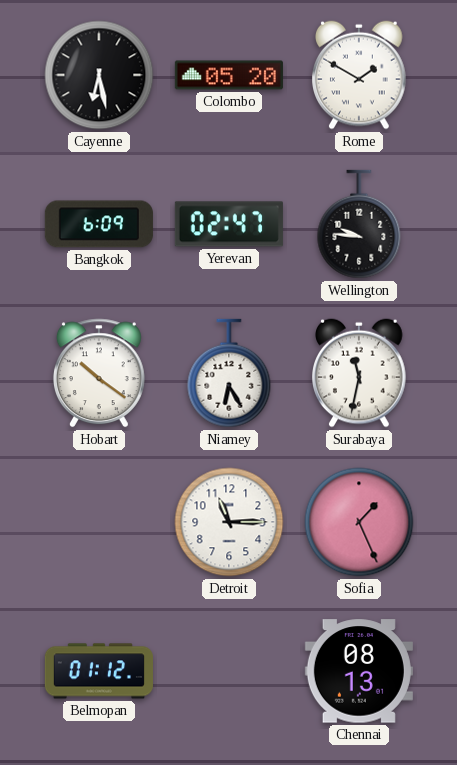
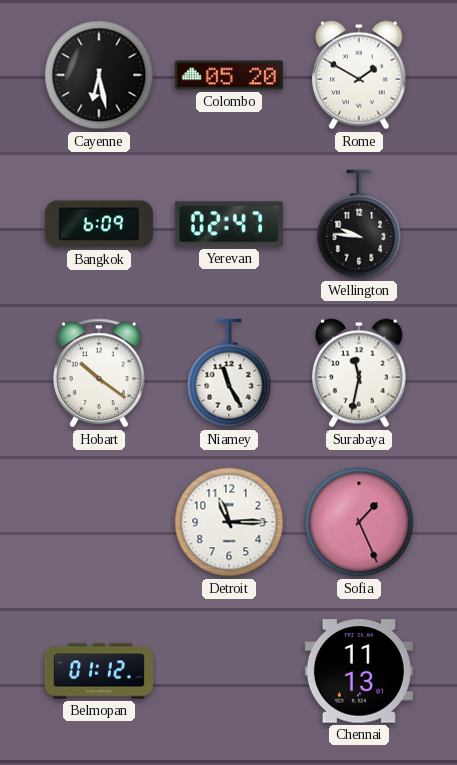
Niamey: 6:25 -> 11:25 (229, 373)
Chennai: 08:13 -> 11:13 (359, 671)
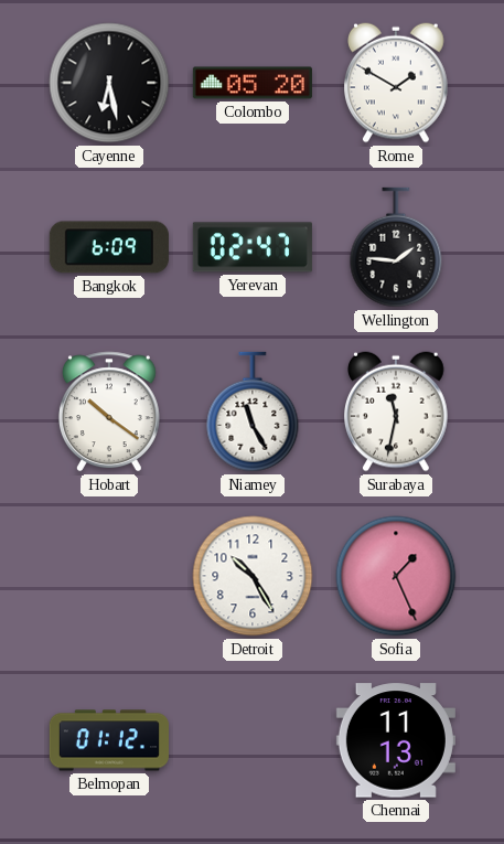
Wellington: 9:46 -> 1:46 (396, 247)
Detroit: 11:15 -> 10:25 (253, 576)
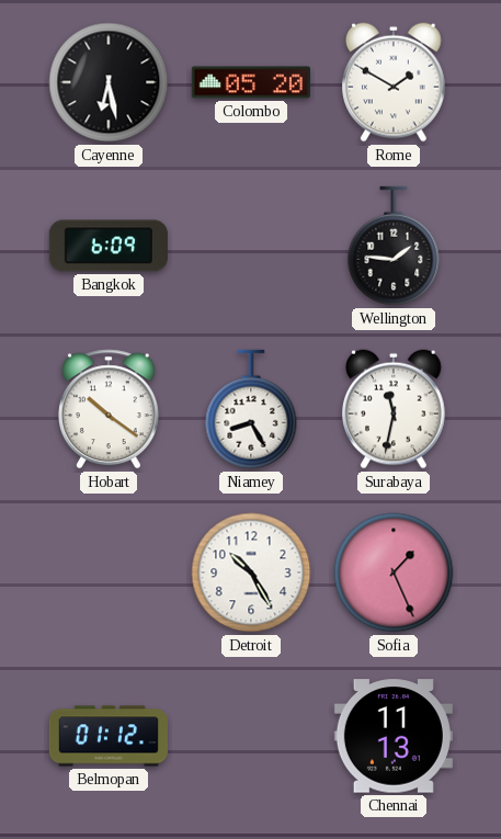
Yerevan: 02:47 -> none (253, 247)
Niamey: 11:25 -> 8:25 (251, 409)
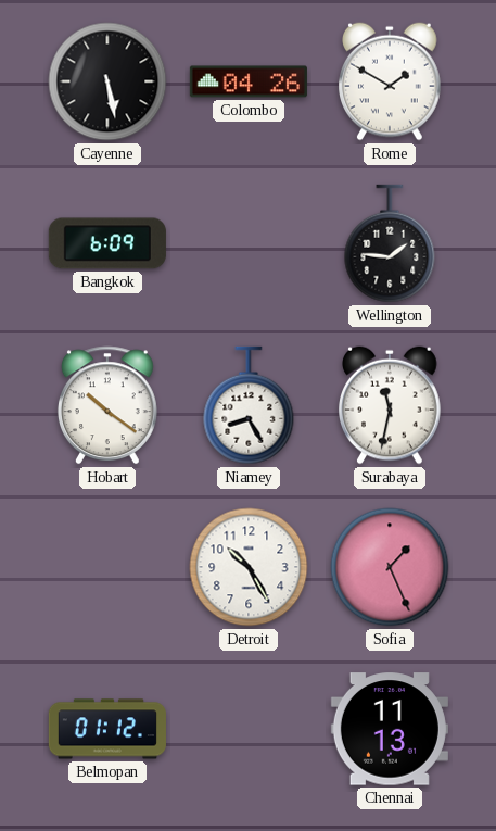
Cayenne: 6:28 -> 5:28 (107, 81)
Colombo: 05:20 -> 04:26 (249, 81)
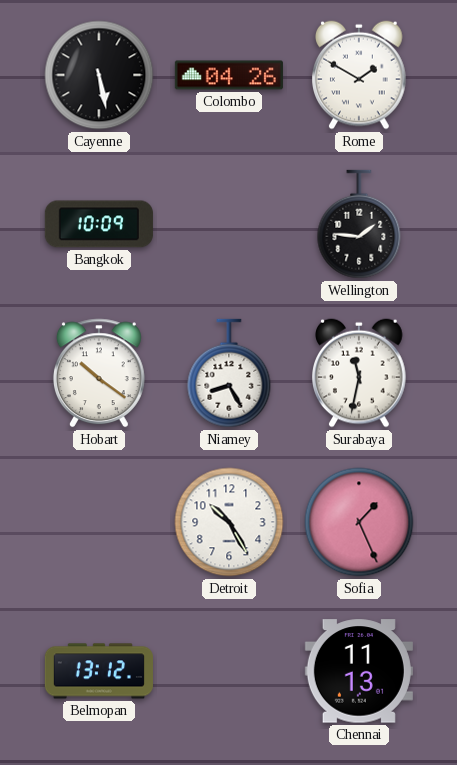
Bangkok: 6:09 -> 10:09 (99, 224)
Belmopan: 01:12 -> 13:12 (99, 671)
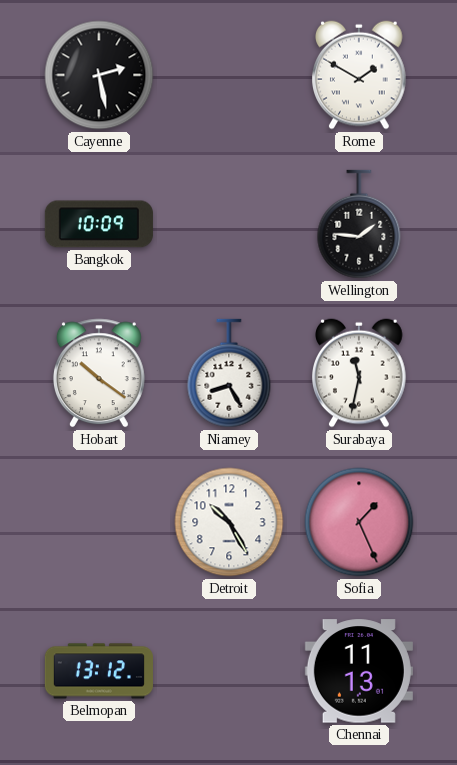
Cayenne: 5:28 -> 2:28 (99, 75)
Colombo: 04:26 -> none (229, 75)
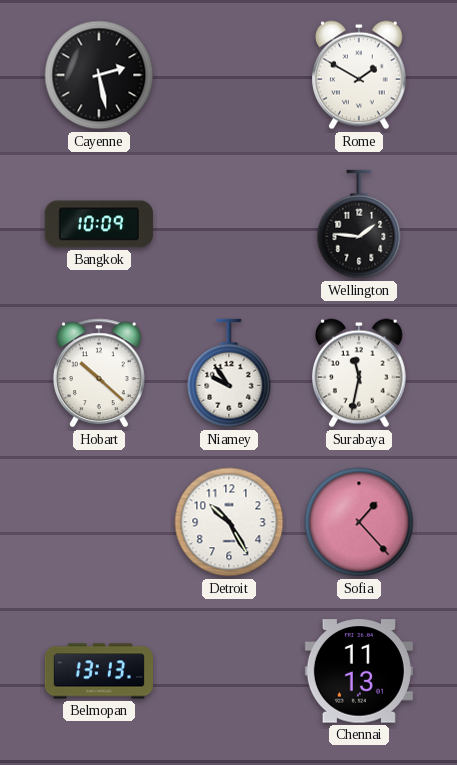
Hobart: 10:21 -> 10:22 (99, 373)
Niamey: 8:25 -> 9:54 (229, 373)
Sofia: 1:26 -> 1:23 (359, 522)
Belmopan: 13:12 -> 13:13 (99, 671)
